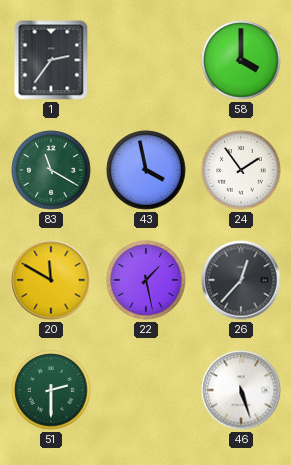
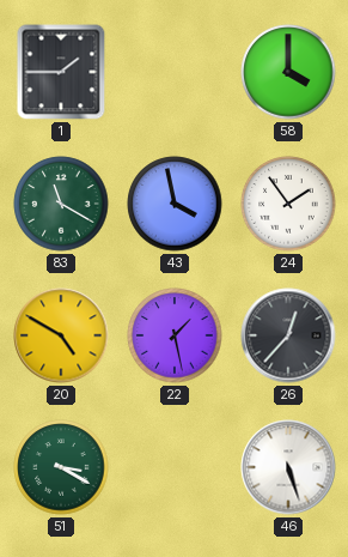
1: 2:36 -> 1:45 (61, 72)
20: 11:50 -> 4:50 (61, 335)
51: 2:30 -> 3:20 (61, 467)
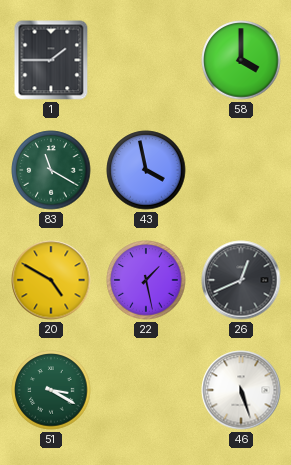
24: 1:54 -> none (288, 204)
26: 12:37 -> 12:41 (241, 280)
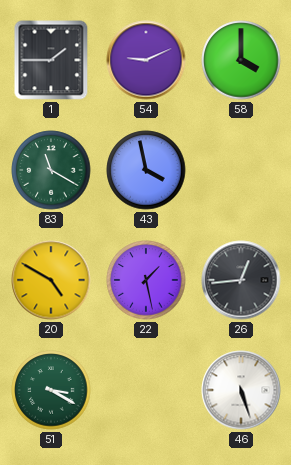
54: none -> 9:11 (146, 60)
26: 12:41 -> 12:44 (241, 280)
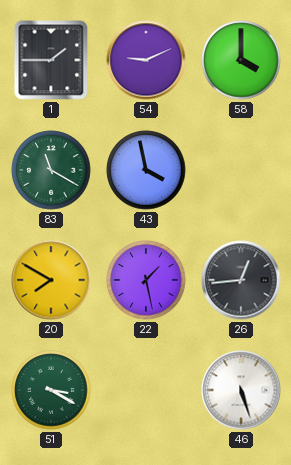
20: 4:50 -> 7:50 (51, 280)
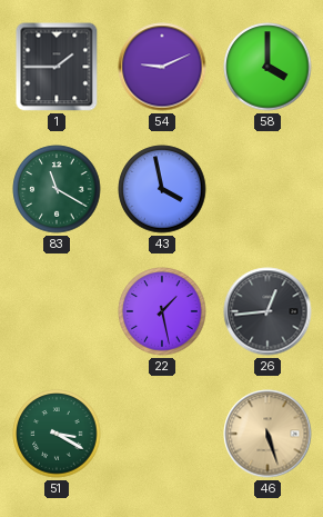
20: 7:50 -> none (51, 280)
46 dial: white -> champagne (268, 434)
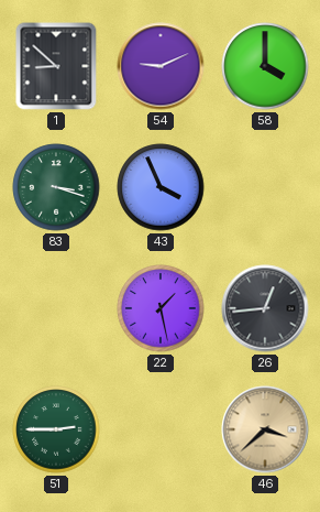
1: 1:45 -> 8:52 (56, 66)
83: 11:20 -> 3:18 (56, 187)
43: 3:58 -> 3:56 (161, 187)
51: 3:20 -> 2:45 (56, 429)
46: 5:27 -> 3:38 (265, 429)
